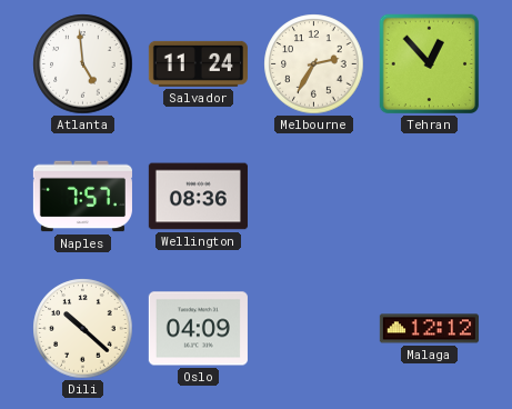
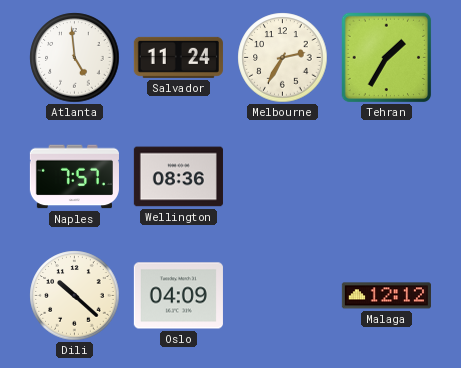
Tehran: 12:53 -> 1:35 (387, 58)
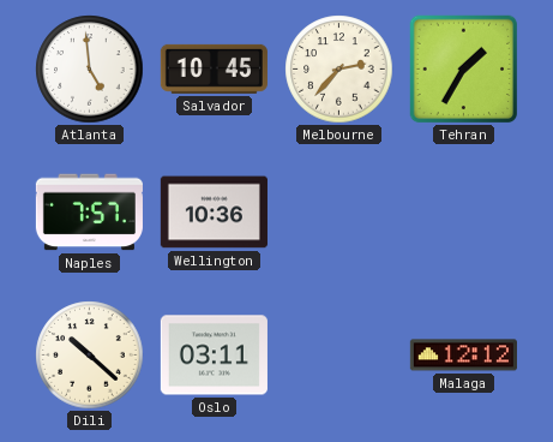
Salvador: 11:24 -> 10:45 (214, 68)
Melbourne: 2:35 -> 2:37 (339, 70)
Wellington: 08:36 -> 10:36 (214, 213)
Oslo: 04:09 -> 03:11 (214, 356)
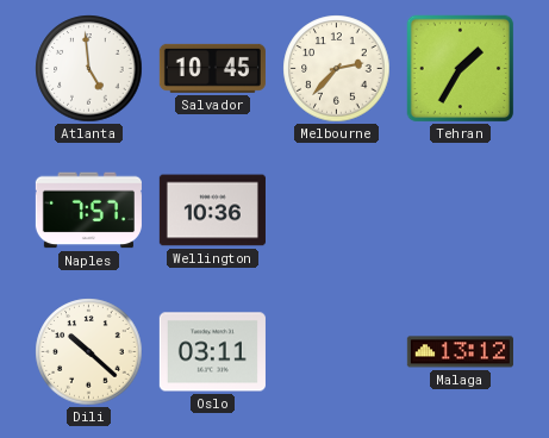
Malaga: 12:12 -> 13:12 (460, 352)
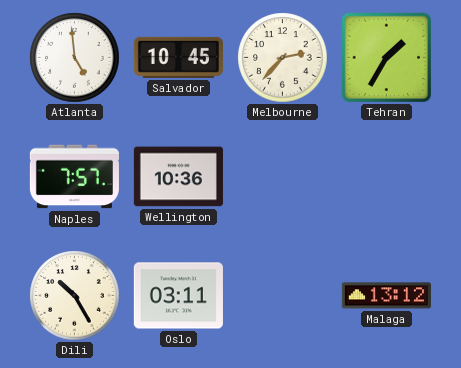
Dili: 10:22 -> 10:25 (75, 296)
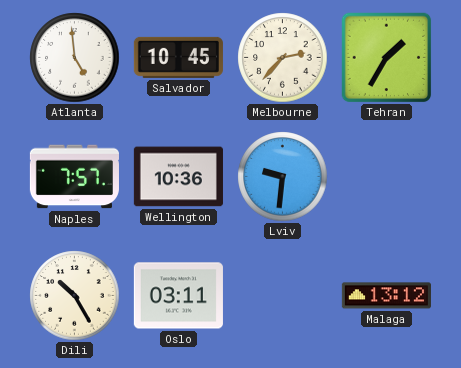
Lviv: none -> 9:31 (283, 177)
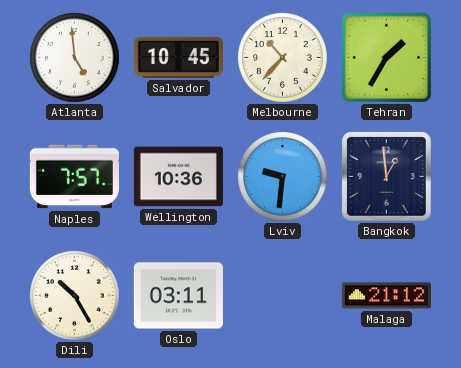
Melbourne: 2:37 -> 10:37 (283, 58)
Bangkok: none -> 12:59 (387, 177)
Malaga: 13:12 -> 21:12 (386, 296)
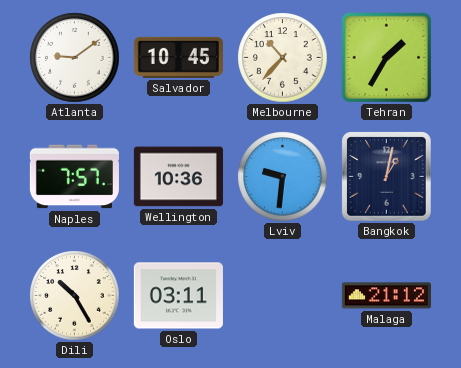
Atlanta: 4:59 -> 9:09 (75, 58)
Bangkok: 12:59 -> 1:02 (387, 177)
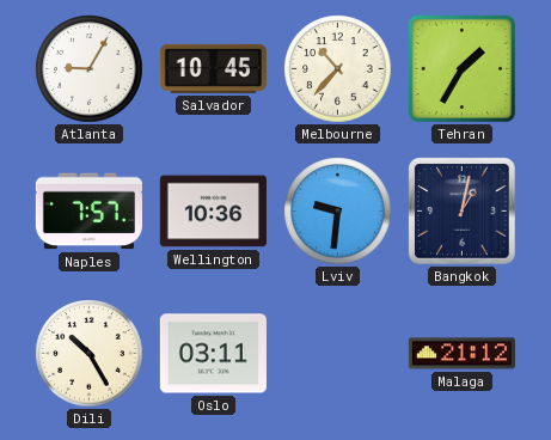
Atlanta: 9:09 -> 9:05 (90, 69)
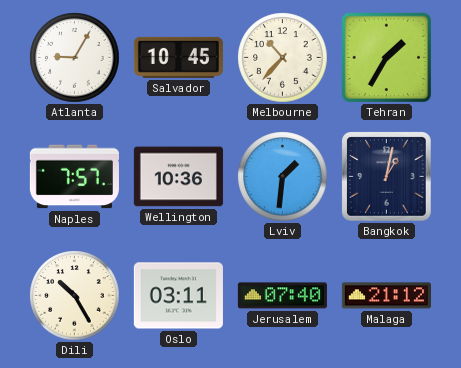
Lviv: 9:31 -> 1:31 (283, 177)
Jerusalem: none -> 07:40 (282, 296)
